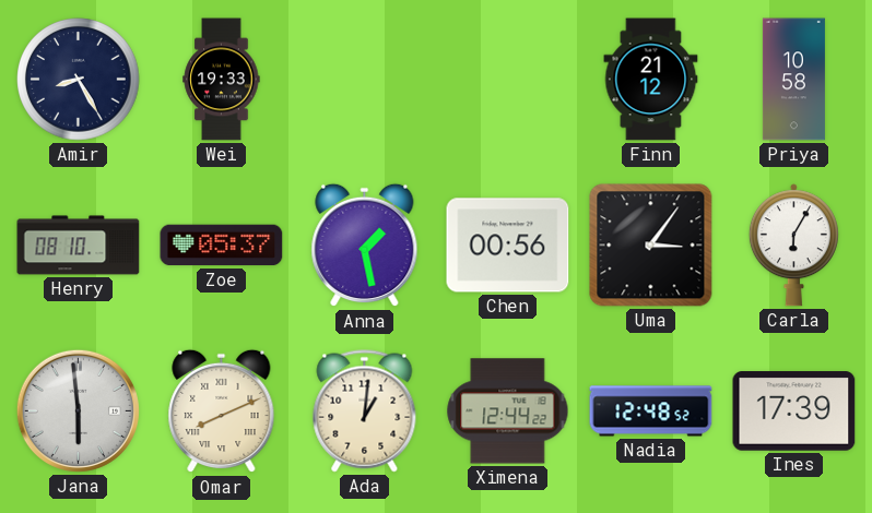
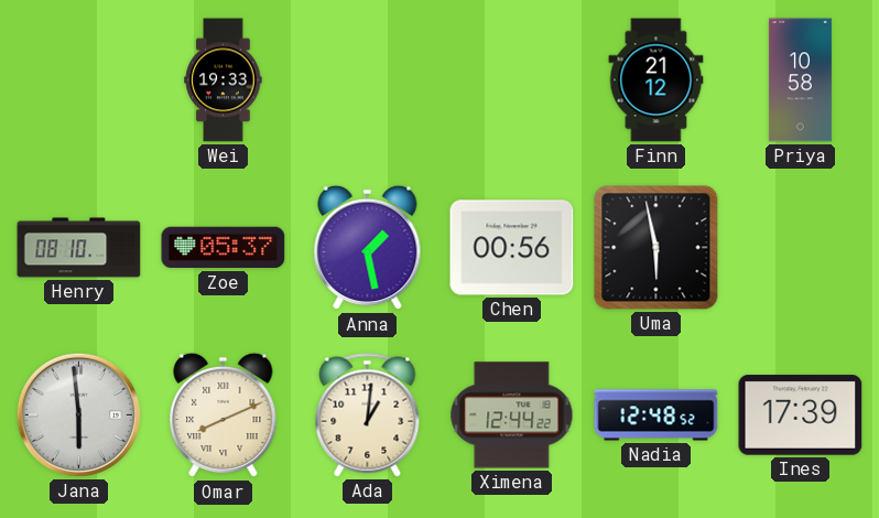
Amir: 8:25 -> none (79, 80)
Uma: 3:06 -> 5:58 (656, 248)
Carla: 6:05 -> none (793, 246)
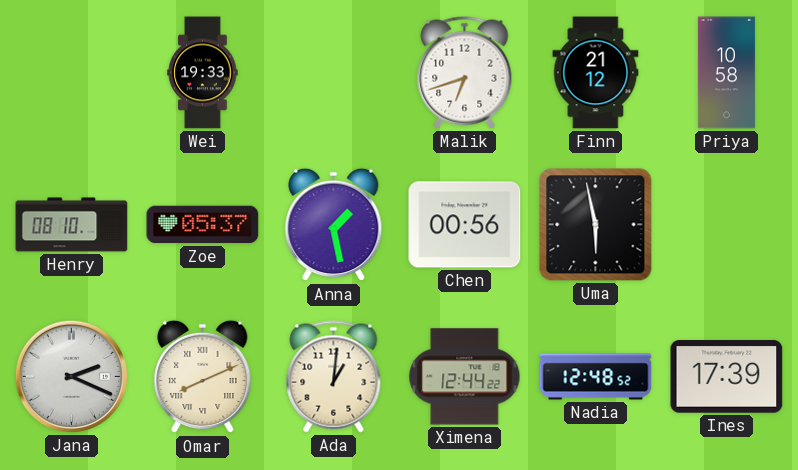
Malik: none -> 6:42 (465, 73)
Jana: 5:59 -> 2:19 (71, 376)
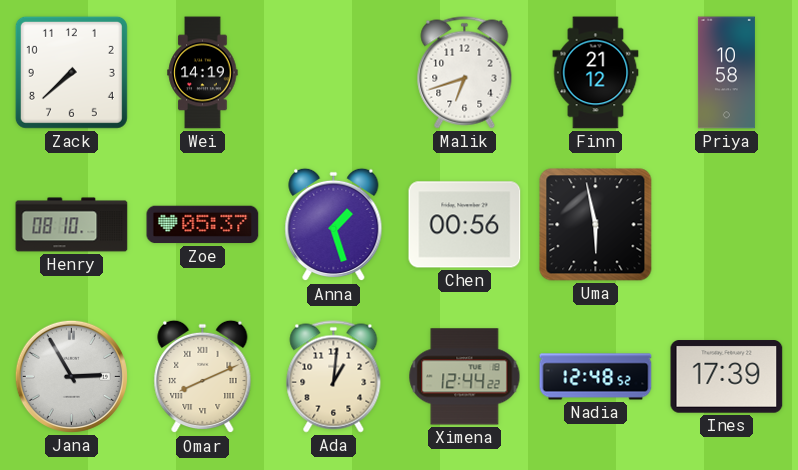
Zack: none -> 7:38 (71, 72)
Wei: 19:33 -> 14:19 (203, 73)
Anna: 1:28 -> 1:27 (334, 225)
Jana: 2:19 -> 2:55 (71, 376)
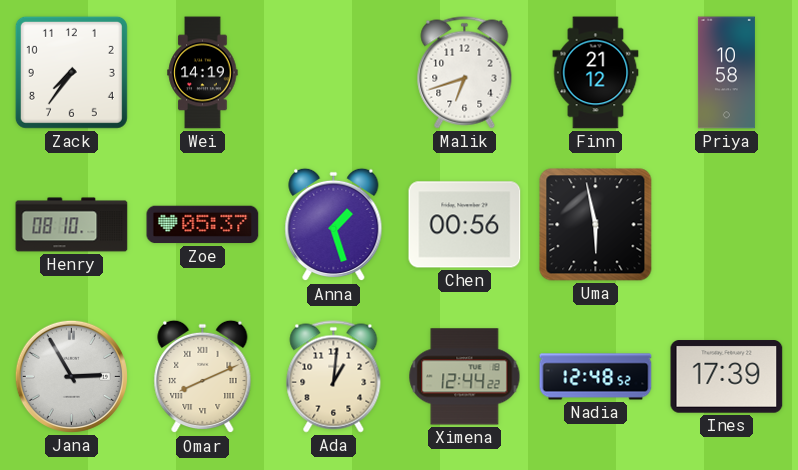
Zack: 7:38 -> 7:36 (71, 72)
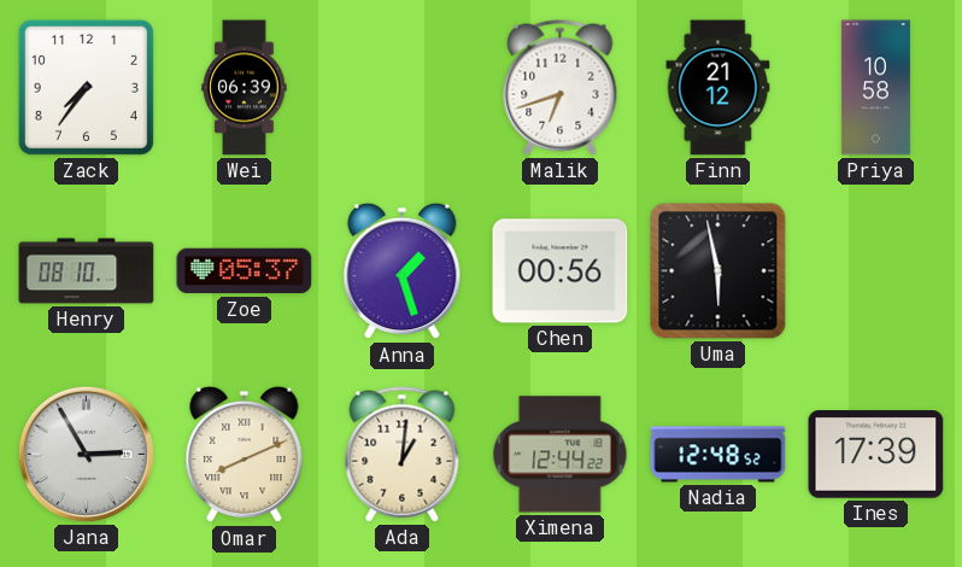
Wei: 14:19 -> 06:39 (245, 88)
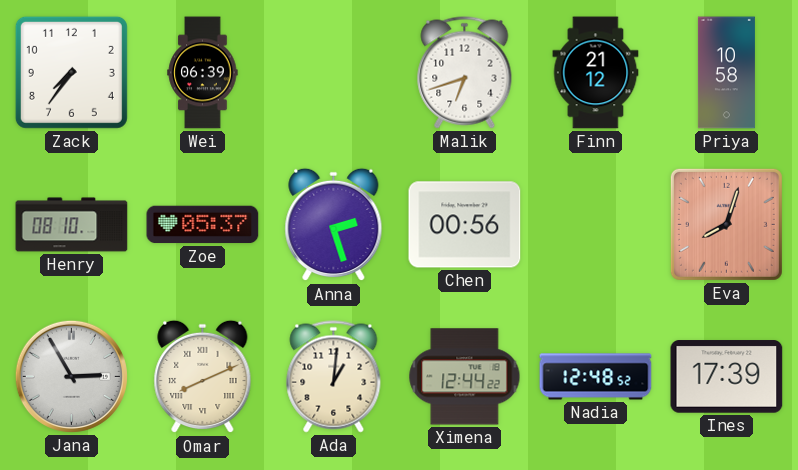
Anna: 1:27 -> 2:27 (334, 225)
Uma: 5:58 -> none (718, 271)
Eva: none -> 8:03 (726, 224)
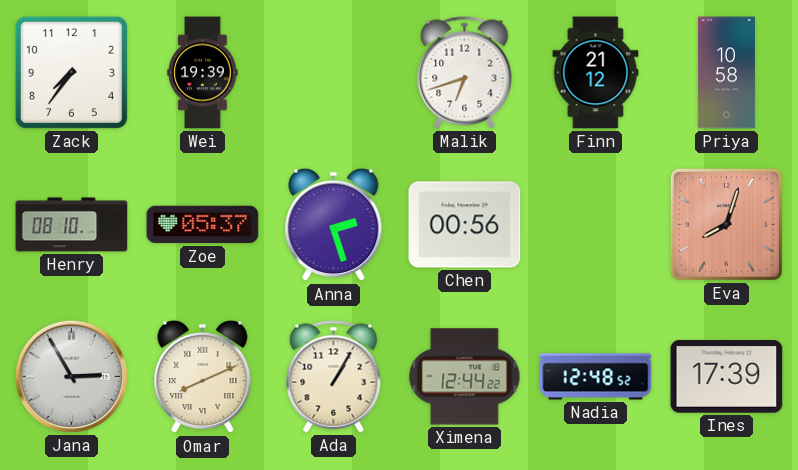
Wei: 06:39 -> 19:39 (203, 73)
Ada: 1:01 -> 1:05 (334, 377)
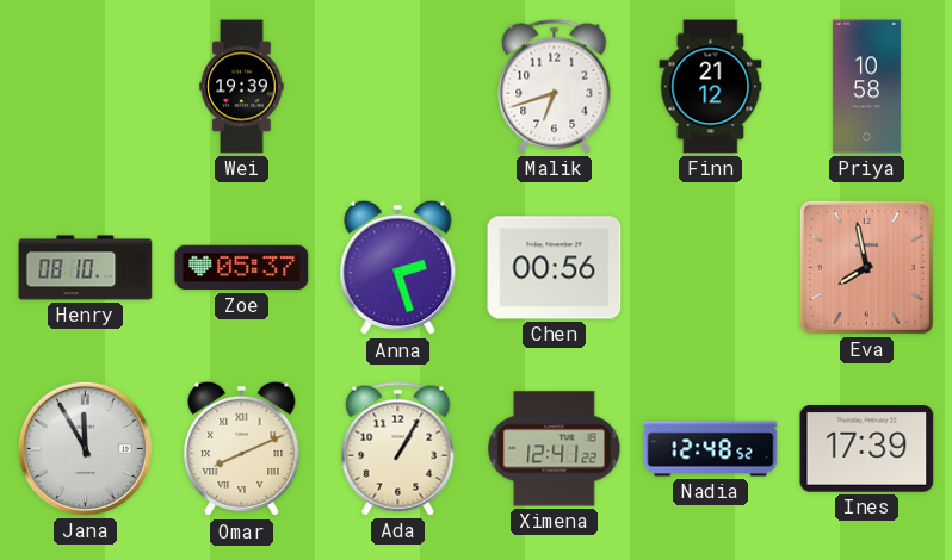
Zack: 7:36 -> none (71, 72)
Eva: 8:03 -> 7:58 (866, 267)
Jana: 2:55 -> 11:55 (85, 448)
Ximena: 12:44 -> 12:41 (555, 449)
